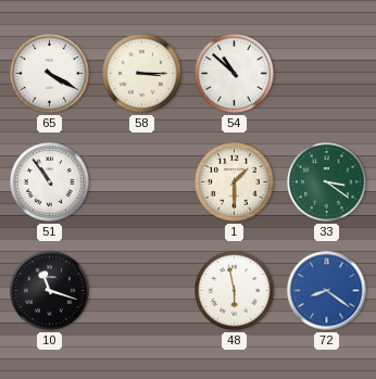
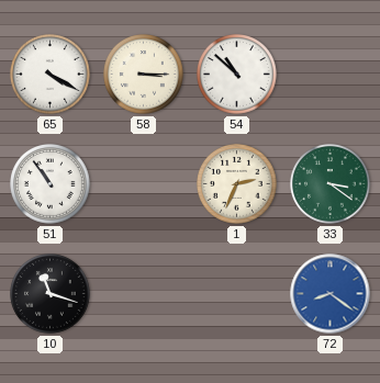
1: 1:30 -> 2:34 (237, 184)
48: 5:58 -> none (235, 291)
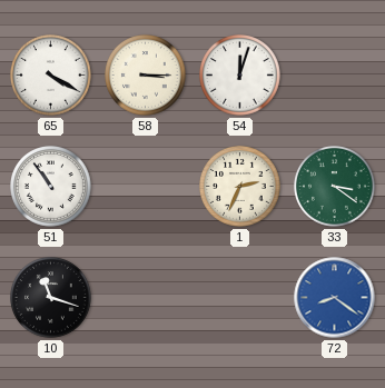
54: 10:52 -> 12:03 (240, 76)
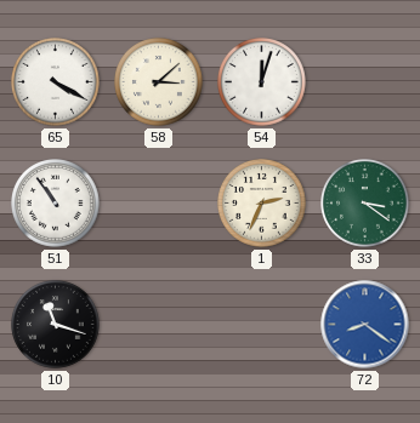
58: 3:15 -> 3:08 (159, 82)
